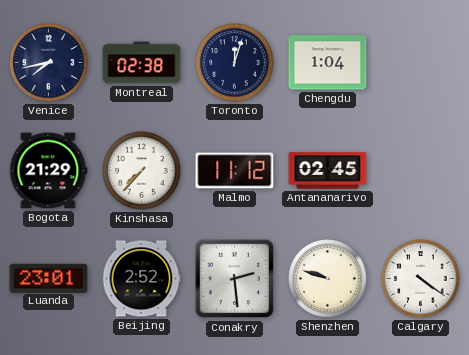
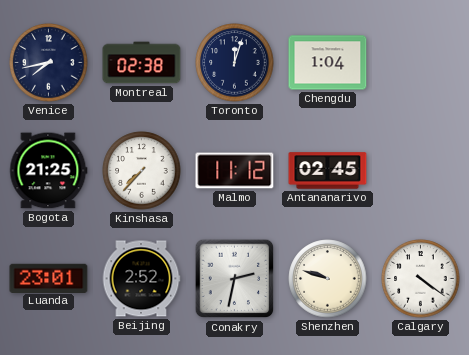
Bogota: 21:29 -> 21:25 (49, 171)
Conakry: 2:29 -> 2:32 (235, 279)
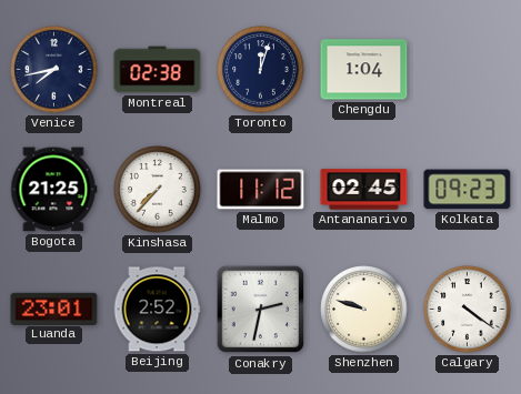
Kolkata: none -> 09:23 (468, 190)
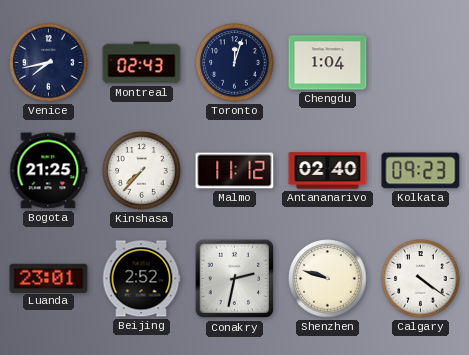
Montreal: 02:38 -> 02:43 (142, 63)
Antananarivo: 02:45 -> 02:40 (328, 171)
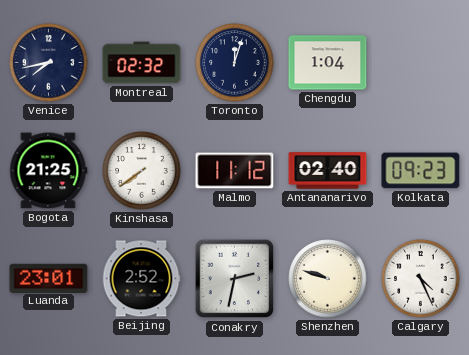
Montreal: 02:43 -> 02:32 (142, 63)
Kinshasa: 7:37 -> 7:39 (142, 171)
Calgary: 4:21 -> 4:26 (421, 279)
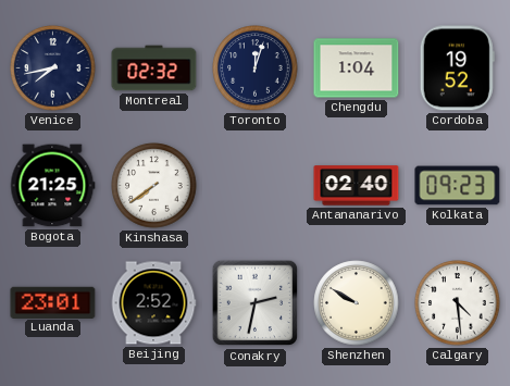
Cordoba: none -> 19:52 (457, 69)
Malmo: 11:12 -> none (235, 171)
Shenzhen: 9:48 -> 9:50 (357, 303)
Calgary: 4:26 -> 4:29 (458, 303)
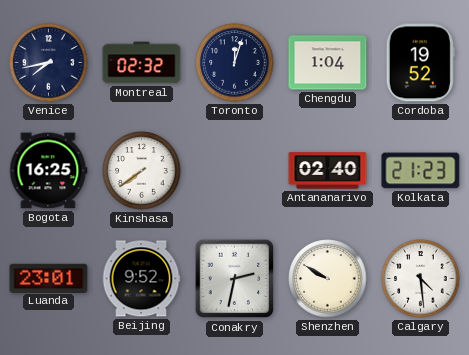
Bogota: 21:25 -> 16:25 (49, 171)
Kolkata: 09:23 -> 21:23 (421, 171)
Beijing: 2:52 -> 9:52 (141, 279)
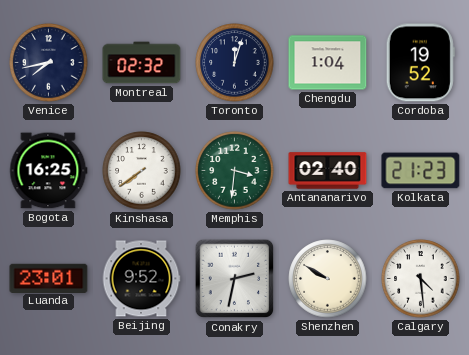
Memphis: none -> 3:31 (235, 171)
